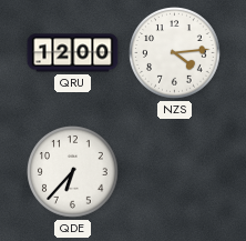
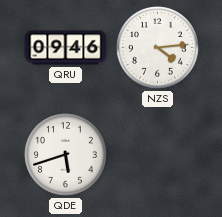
QRU: 12:00 -> 09:46 (66, 48)
QDE: 6:37 -> 5:42 (66, 155)
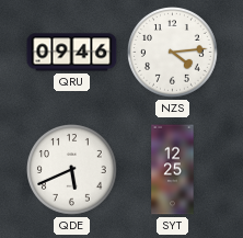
QDE: 5:42 -> 5:41 (72, 170)
SYT: none -> 12:25 (173, 170)
